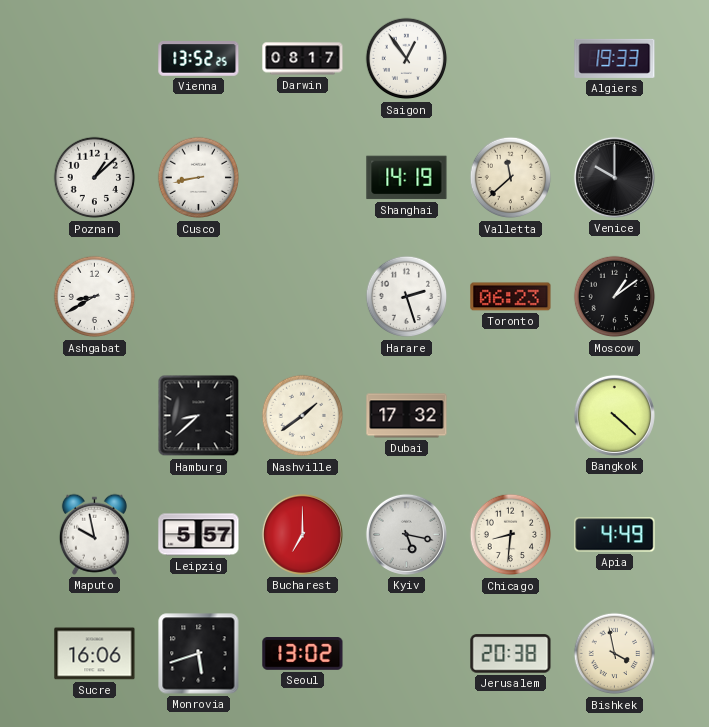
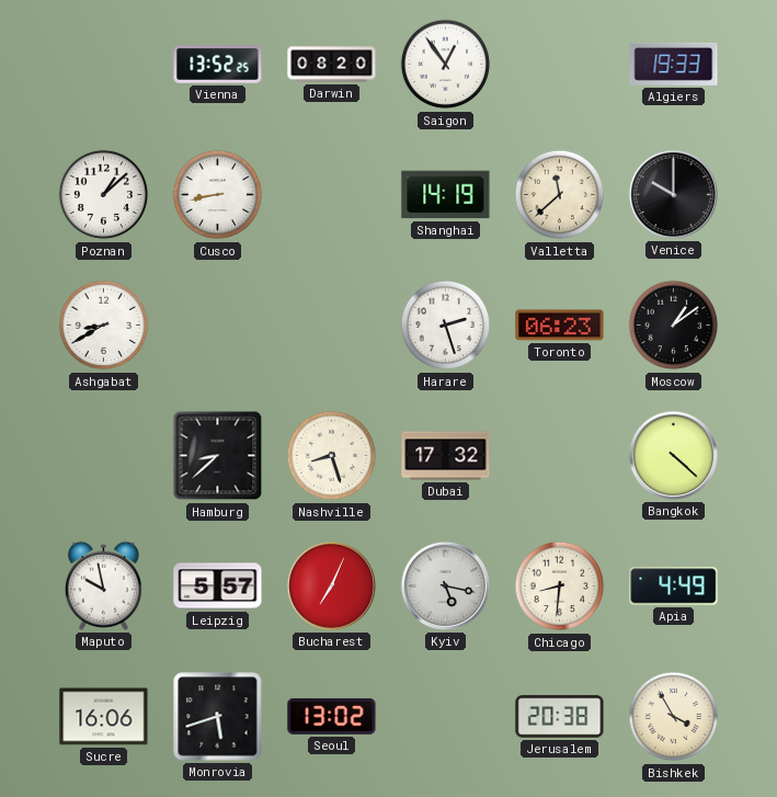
Darwin: 08:17 -> 08:20 (332, 65)
Nashville: 1:39 -> 8:27 (332, 456)
Bucharest: 7:00 -> 7:04 (331, 585)
Bishkek: 3:58 -> 3:55 (674, 717)
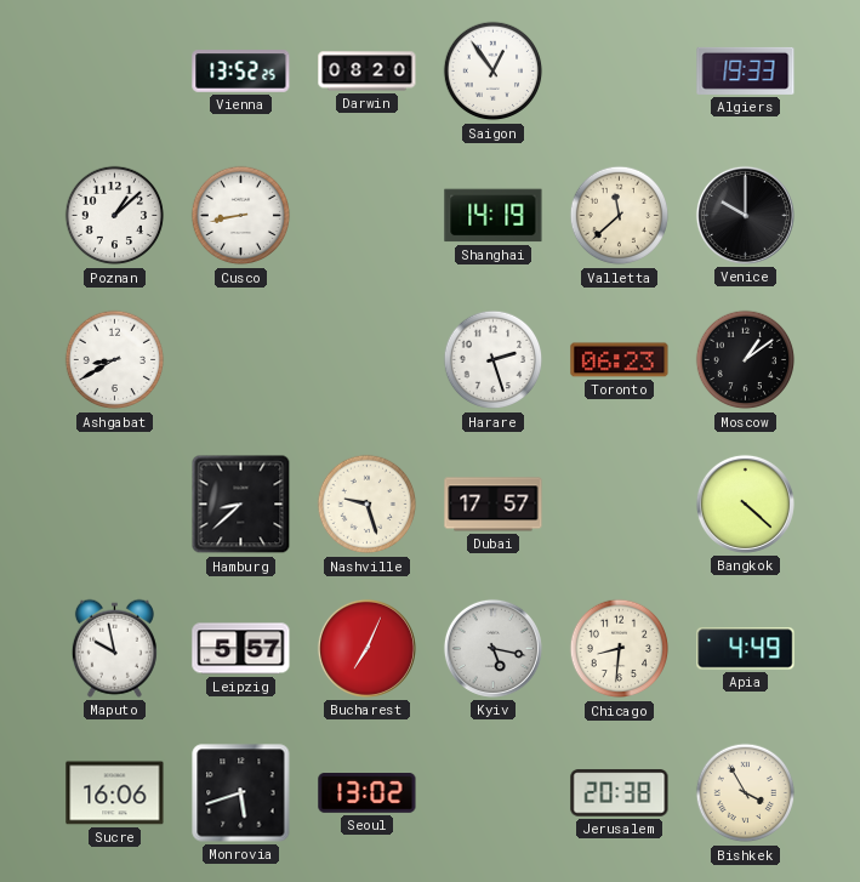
Nashville: 8:27 -> 9:27 (368, 505)
Dubai: 17:32 -> 17:57 (494, 505)
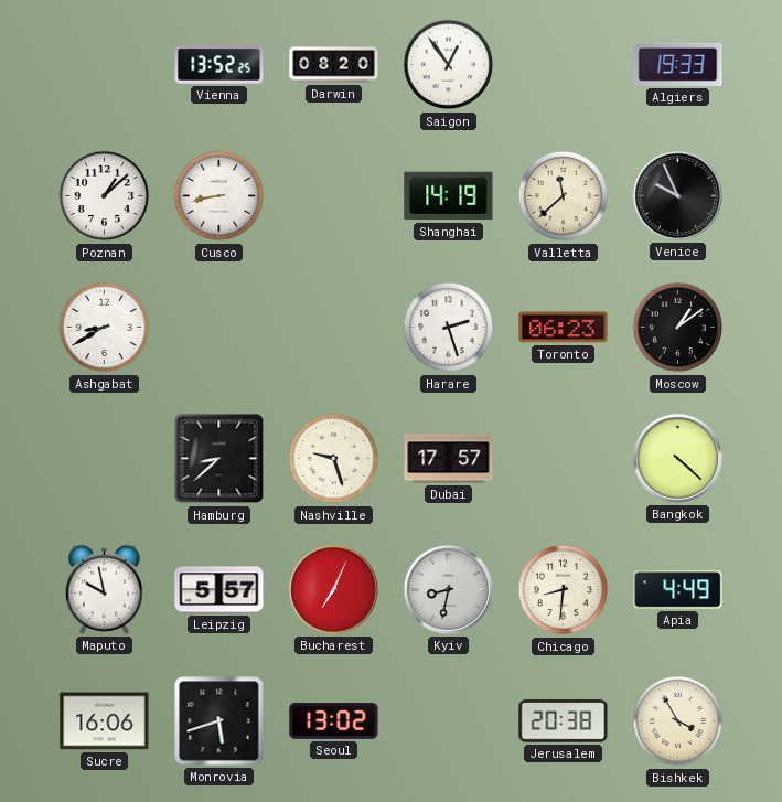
Venice: 10:00 -> 9:56 (677, 195)
Kyiv: 5:17 -> 8:32 (448, 589)
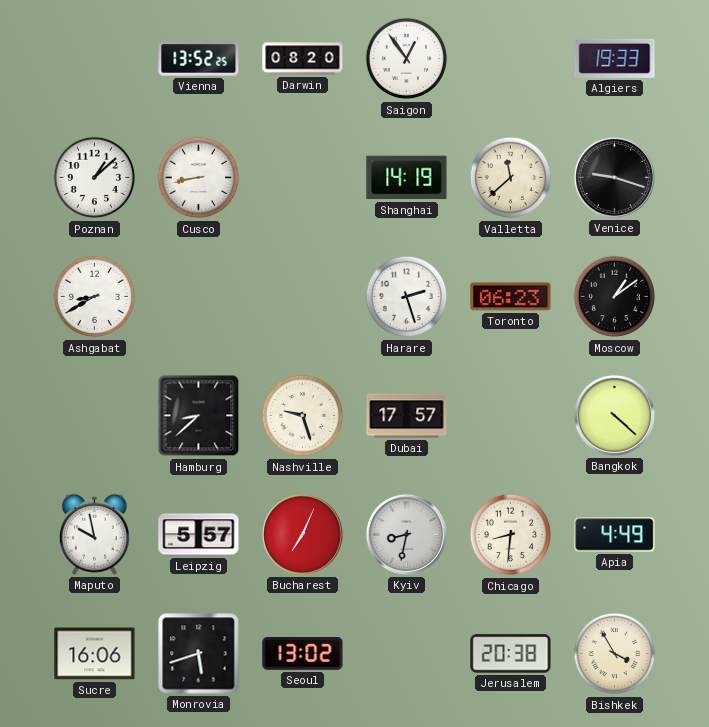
Venice: 9:56 -> 9:18 (614, 177)
